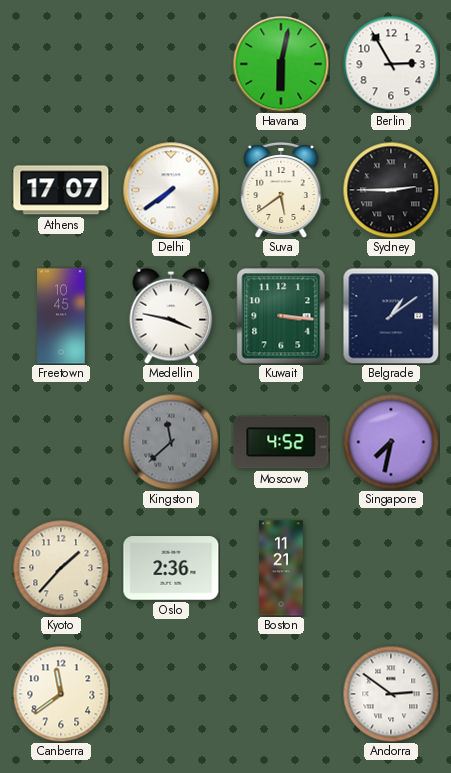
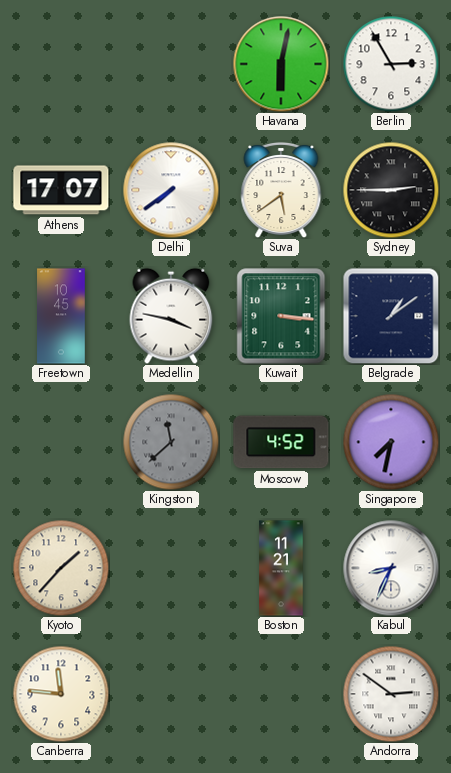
Oslo: 2:36 -> none (171, 568)
Kabul: none -> 8:34 (391, 568)
Canberra: 11:39 -> 11:46 (61, 694)
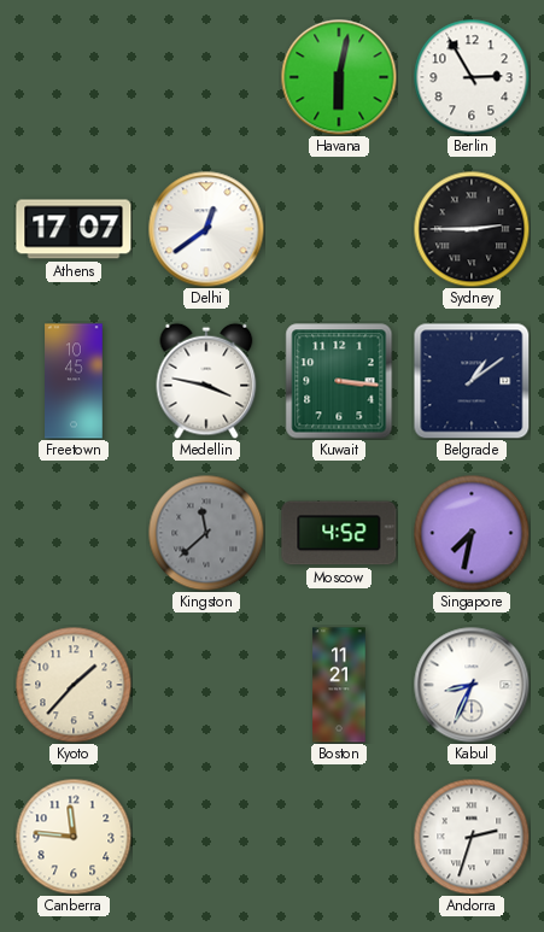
Delhi: 7:39 -> 12:39 (206, 229)
Suva: 5:39 -> none (281, 190)
Andorra: 2:51 -> 2:33 (472, 837)
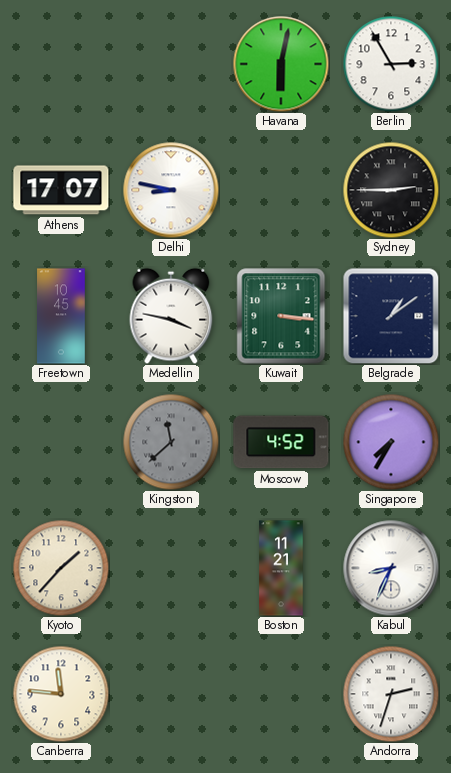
Delhi: 12:39 -> 8:47 (171, 190)
Singapore: 7:32 -> 7:35 (391, 442)
